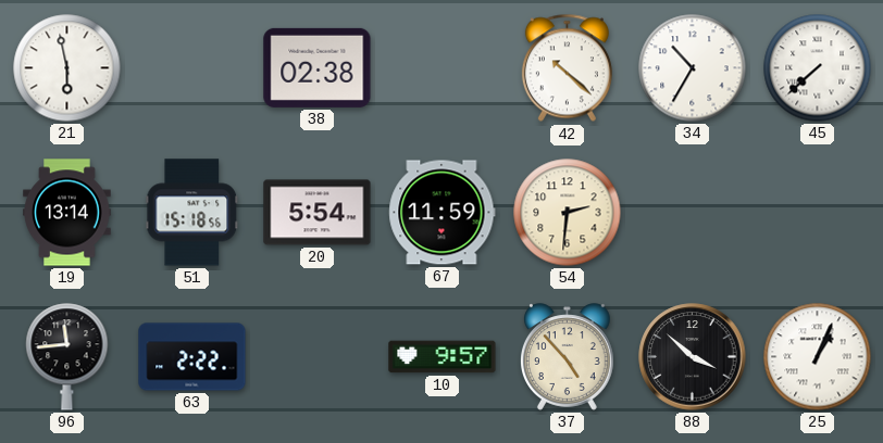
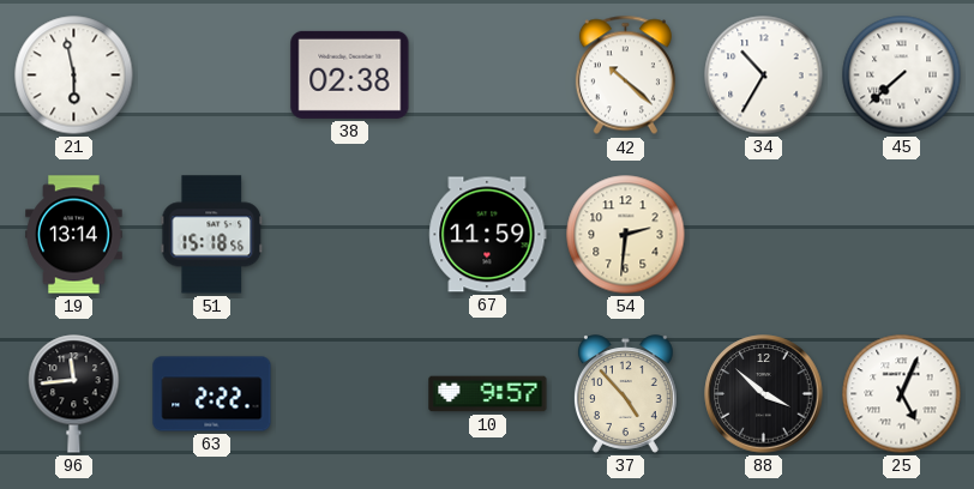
20: 5:54 -> none (318, 213)
25: 1:04 -> 5:04 (902, 394)
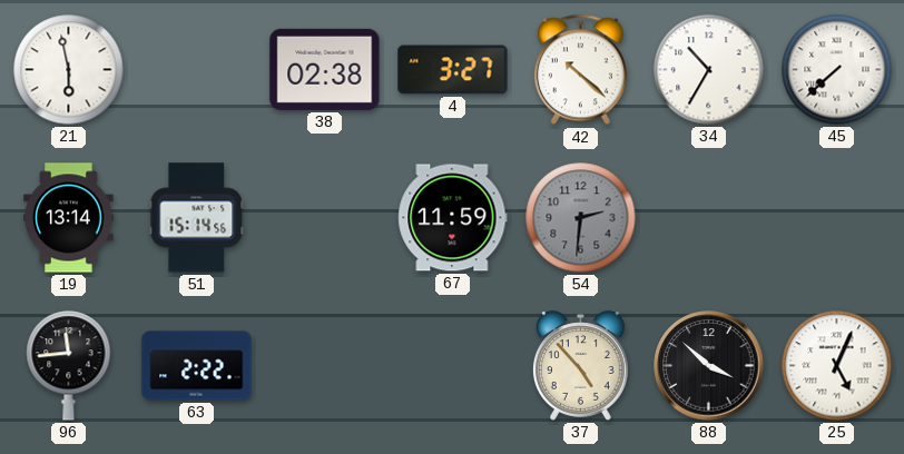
4: none -> 3:27 (453, 70)
51: 15:18 -> 15:14 (197, 218)
54 dial: cream -> grey (581, 218)
10: 9:57 -> none (488, 394)
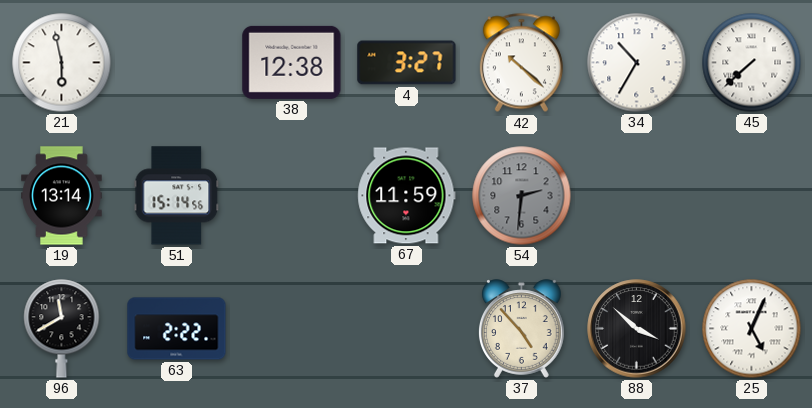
38: 02:38 -> 12:38 (292, 62)
96: 11:44 -> 11:40 (62, 329)
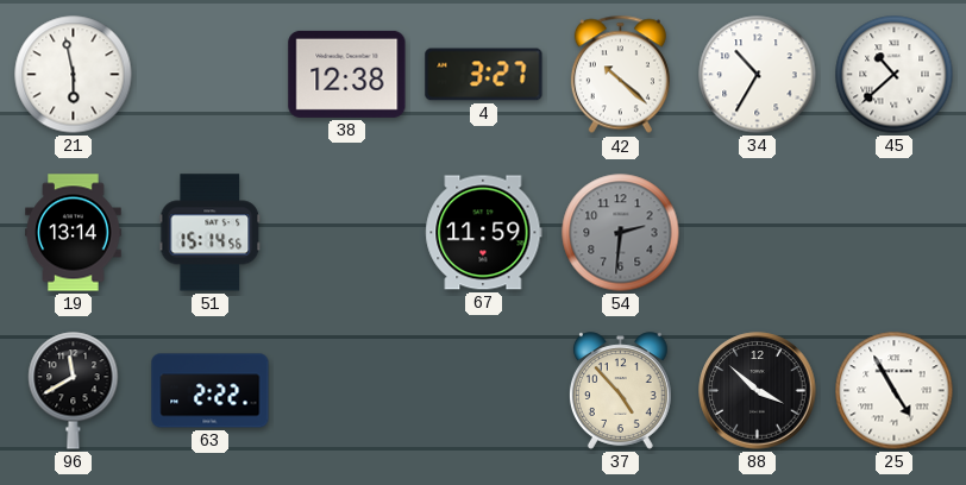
45: 7:38 -> 10:38 (895, 75)
25: 5:04 -> 4:55 (895, 391)
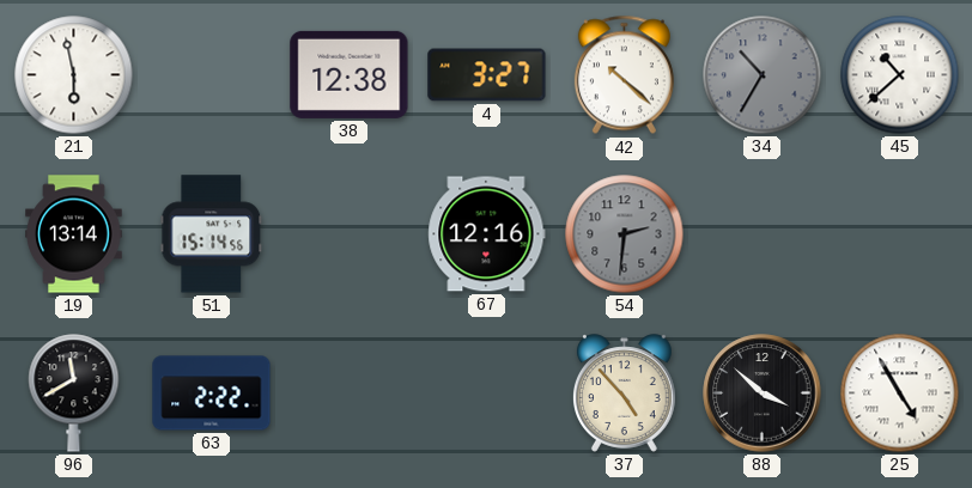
34 dial: white -> grey (763, 75)
67: 11:59 -> 12:16 (487, 234)
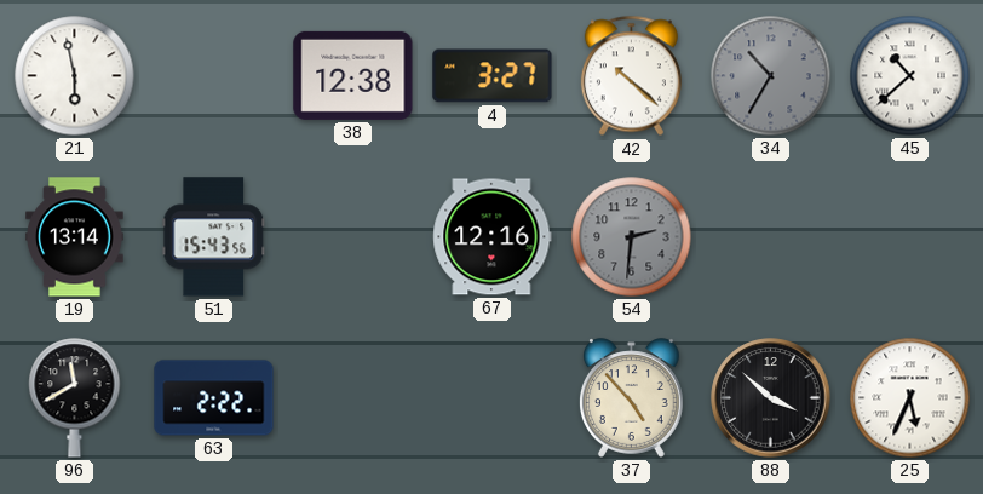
51: 15:14 -> 15:43 (214, 237)
25: 4:55 -> 5:34 (910, 398)
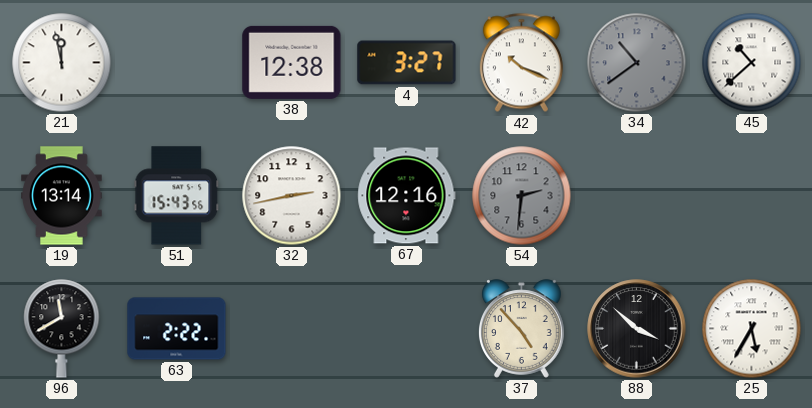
21: 5:58 -> 11:58 (62, 63)
42: 10:22 -> 10:19 (521, 63)
34: 10:35 -> 10:39 (637, 63)
32: none -> 2:43 (292, 196)
25: 5:34 -> 5:35 (752, 329)
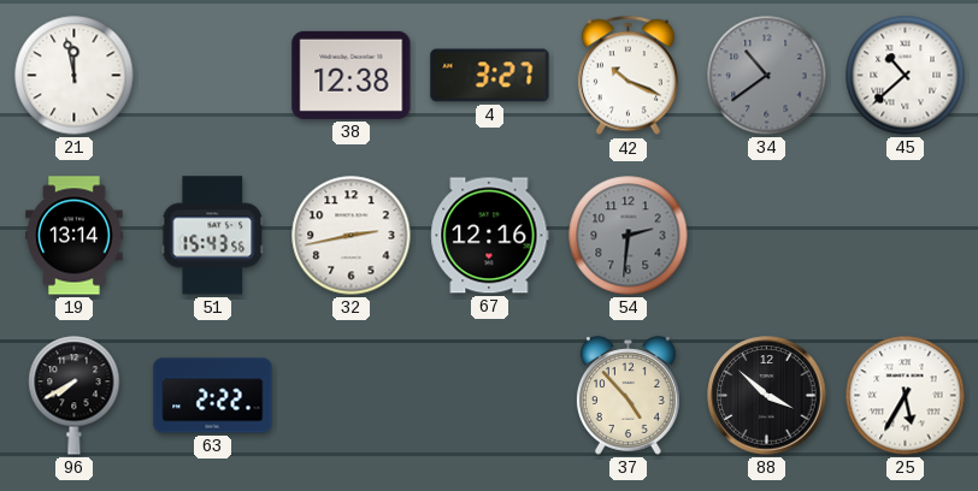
96: 11:40 -> 7:40 (75, 396)
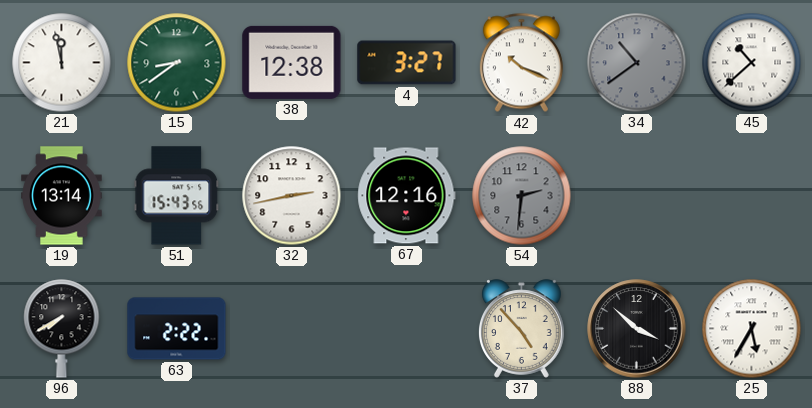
15: none -> 8:39 (177, 63)
